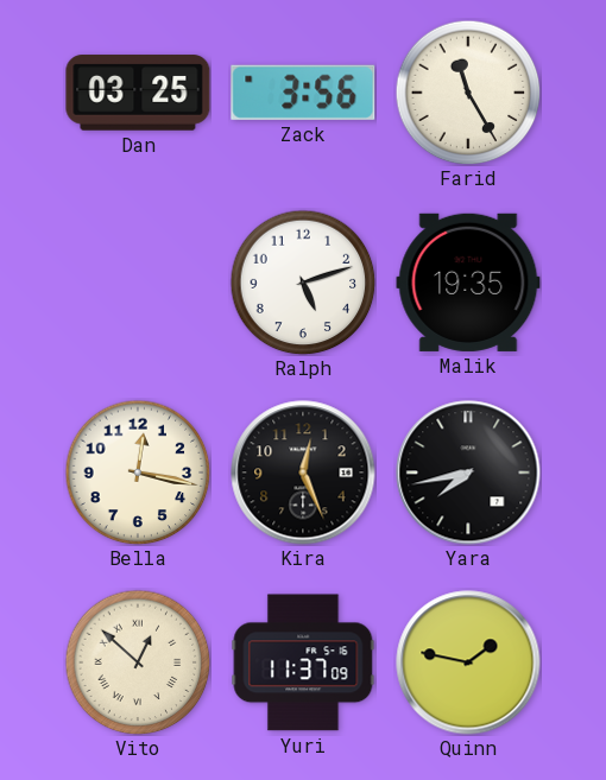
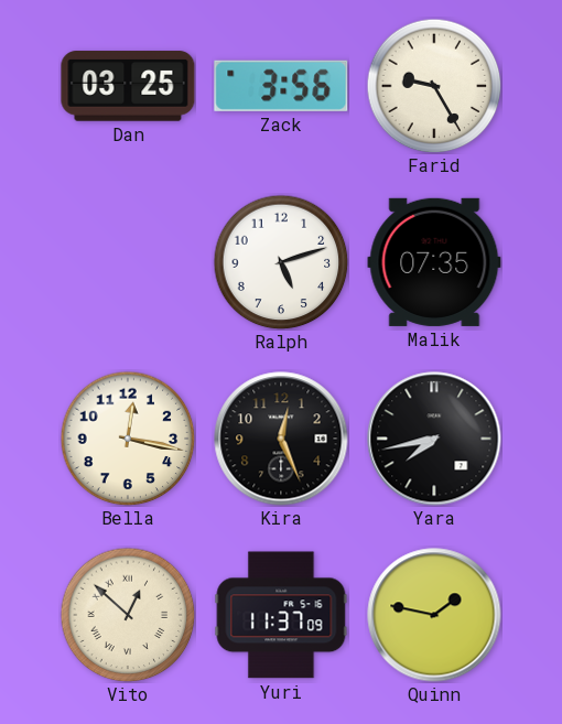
Farid: 11:25 -> 9:25 (434, 86)
Malik: 19:35 -> 07:35 (434, 262)
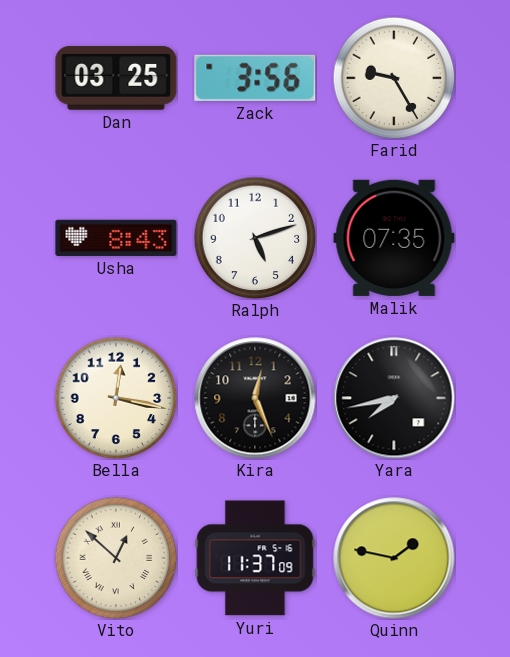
Usha: none -> 8:43 (116, 238)
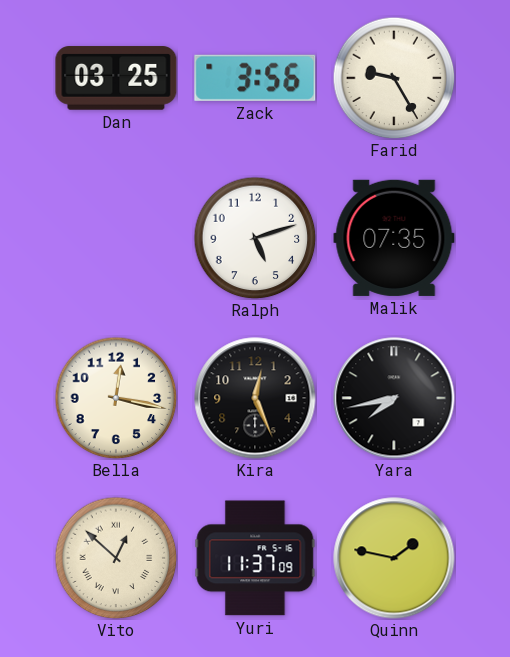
Usha: 8:43 -> none (116, 238)
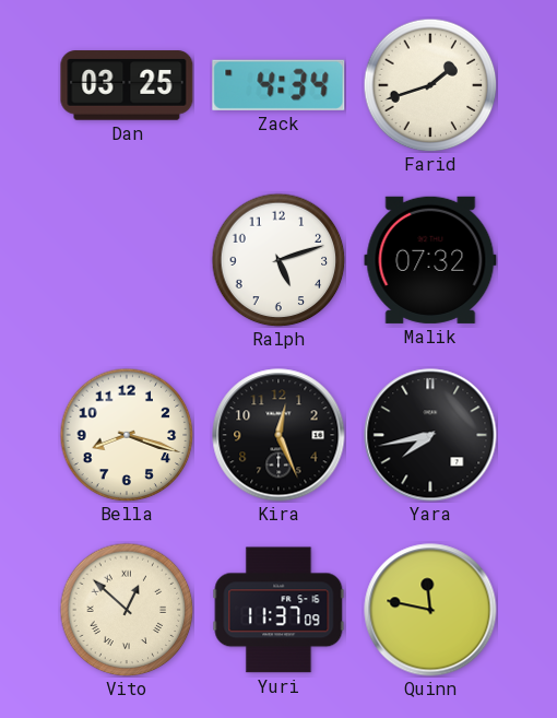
Zack: 3:56 -> 4:34 (278, 85)
Farid: 9:25 -> 1:42 (430, 85)
Malik: 07:35 -> 07:32 (430, 260)
Bella: 12:17 -> 8:18 (127, 435)
Quinn: 1:47 -> 11:47 (430, 610)
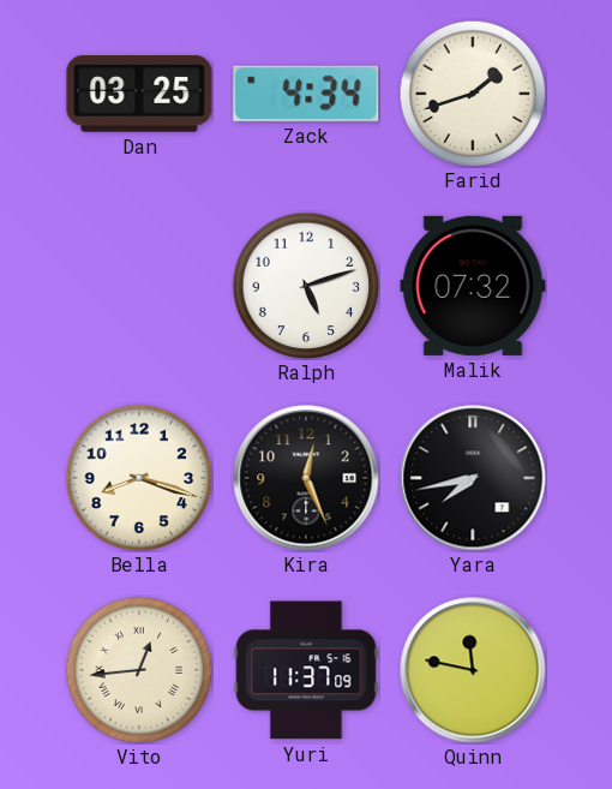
Vito: 12:52 -> 12:44 (139, 670)
